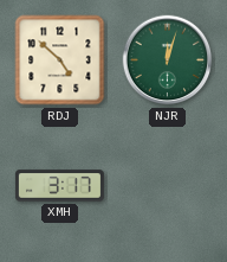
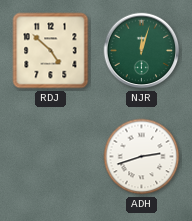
XMH: 3:17 -> none (59, 186)
ADH: none -> 2:42 (142, 157)
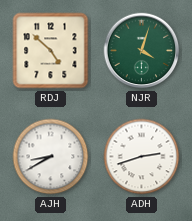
NJR: 12:03 -> 4:03 (142, 51)
AJH: none -> 8:40 (51, 157)
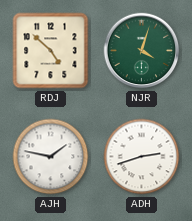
AJH: 8:40 -> 1:47 (51, 157)
